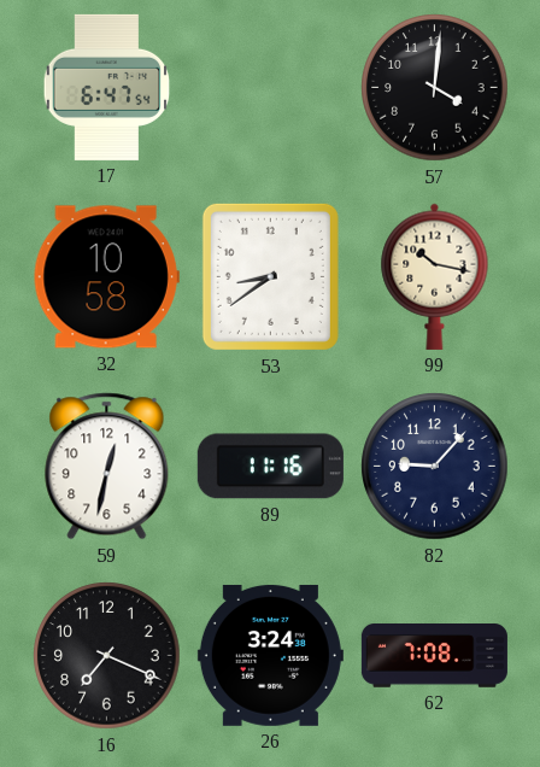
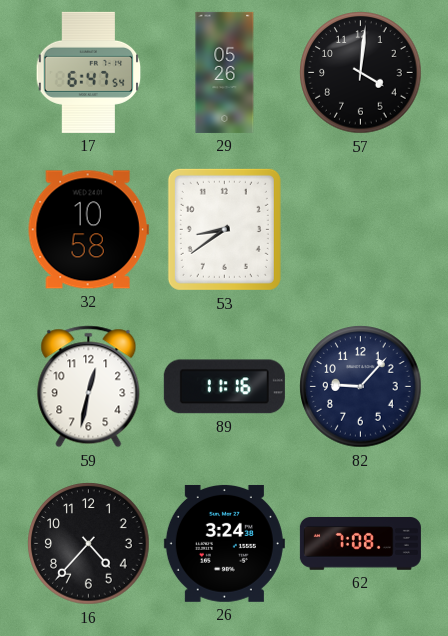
29: none -> 05:26 (225, 72)
99: 10:17 -> none (435, 276)
16: 7:19 -> 4:37 (89, 544)
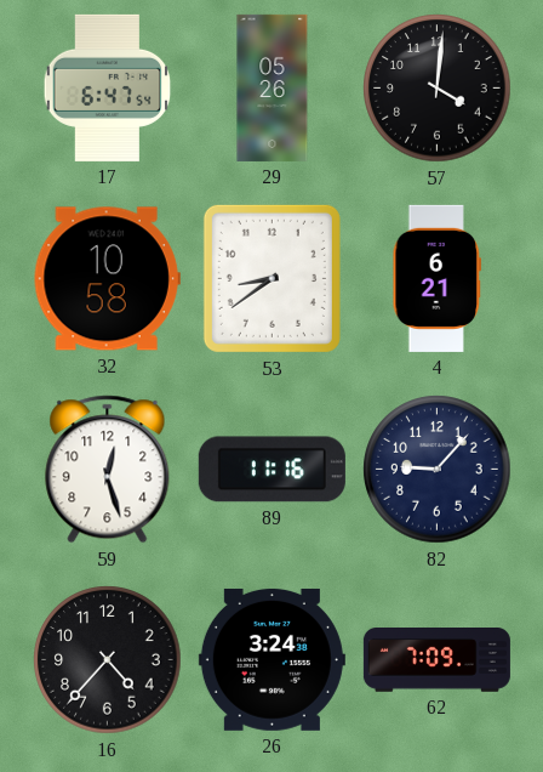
4: none -> 6:21 (438, 278)
59: 12:32 -> 12:27 (108, 470)
62: 7:08 -> 7:09 (436, 660)
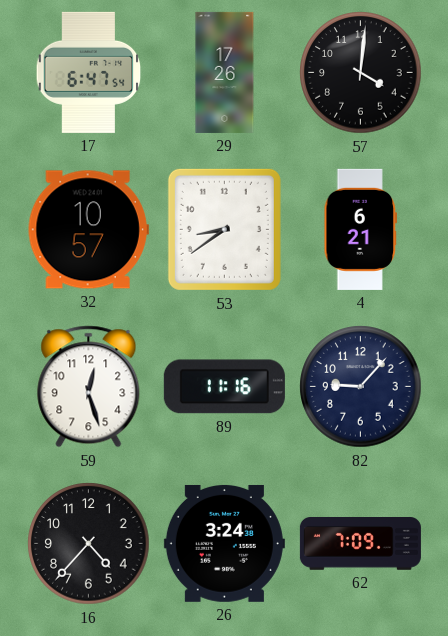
29: 05:26 -> 17:26 (225, 72)
32: 10:58 -> 10:57 (88, 230)
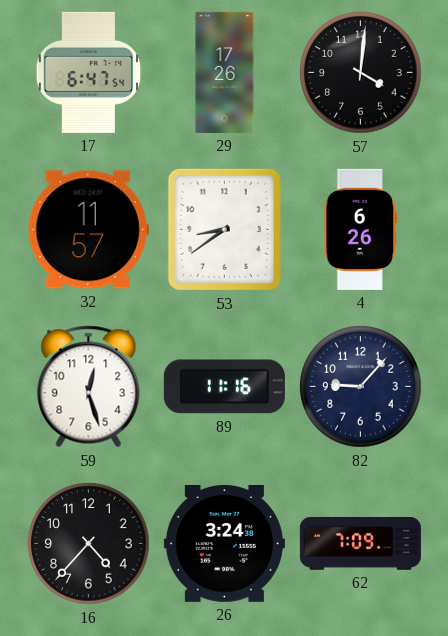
32: 10:57 -> 11:57 (88, 230)
4: 6:21 -> 6:26 (361, 229)
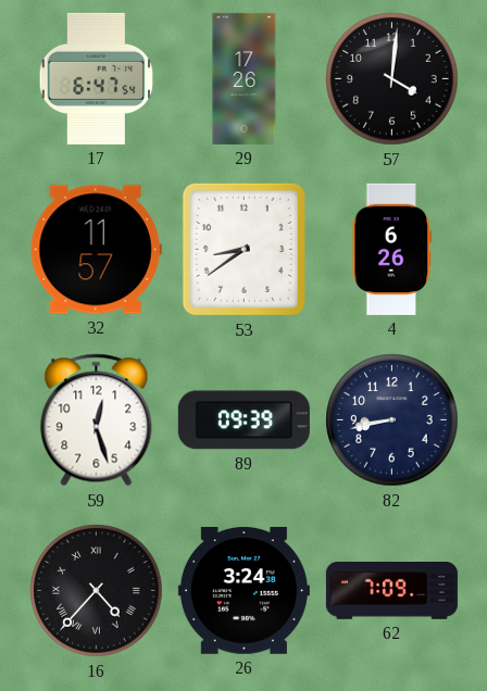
89: 11:16 -> 09:39 (243, 420)
82: 9:07 -> 8:43 (392, 420)
16 numerals: Arabic -> Roman (97, 591)
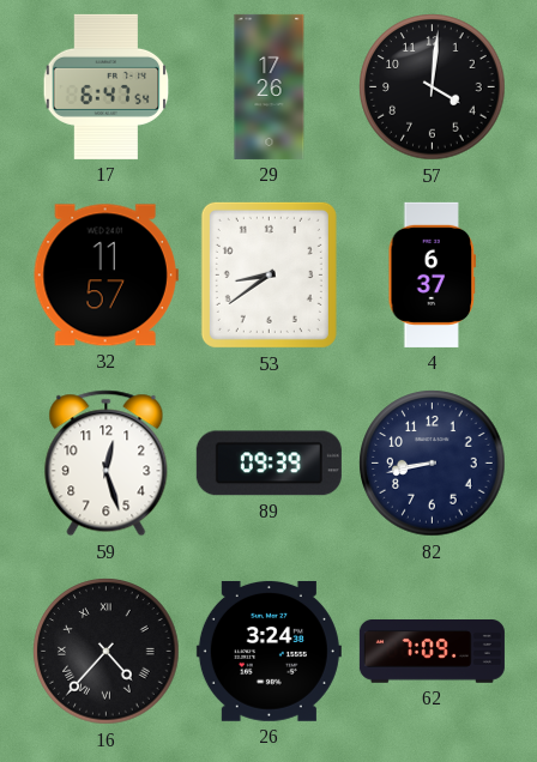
4: 6:26 -> 6:37 (433, 274)
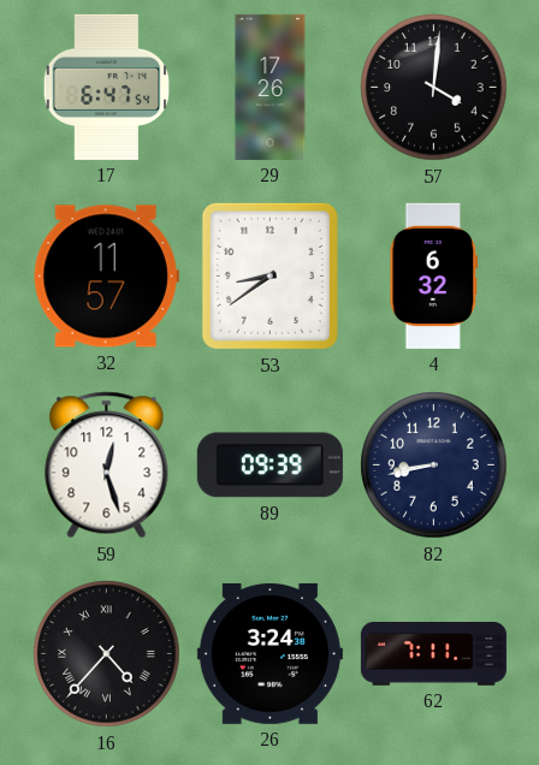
4: 6:37 -> 6:32 (434, 275)
62: 7:09 -> 7:11 (433, 654)
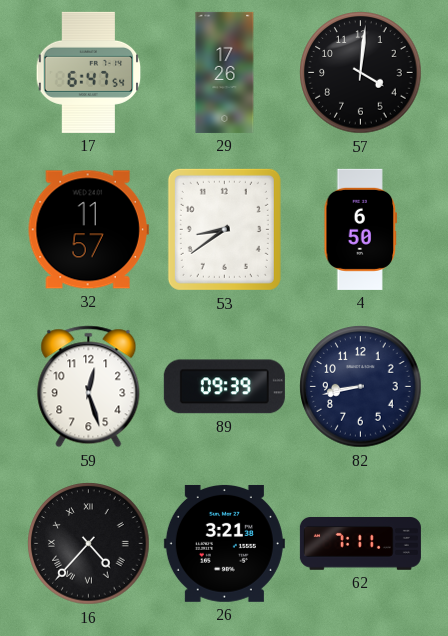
4: 6:32 -> 6:50 (361, 229)
26: 3:24 -> 3:21 (224, 543)
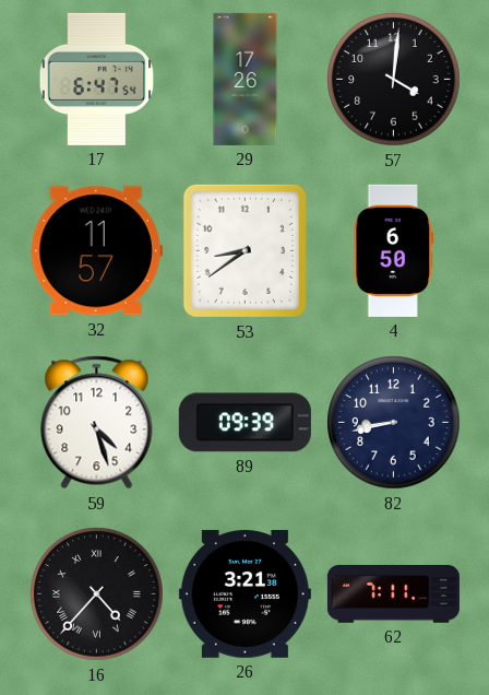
59: 12:27 -> 4:27 (97, 423)
